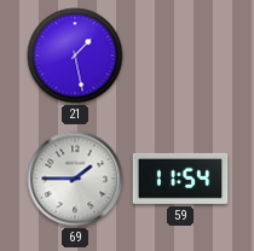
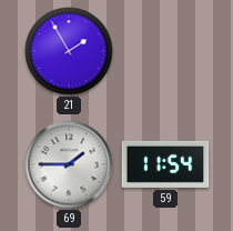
21: 1:28 -> 1:55 (69, 51)
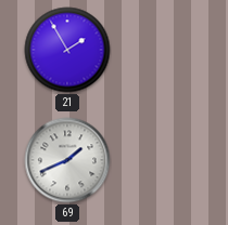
69: 1:45 -> 1:41 (67, 160)
59: 11:54 -> none (165, 164)
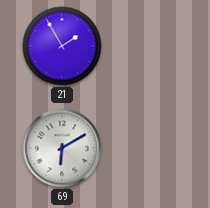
69: 1:41 -> 6:10 (62, 148)
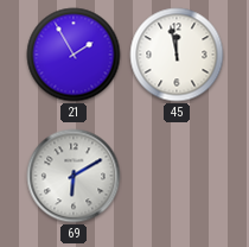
45: none -> 11:58 (177, 55)
